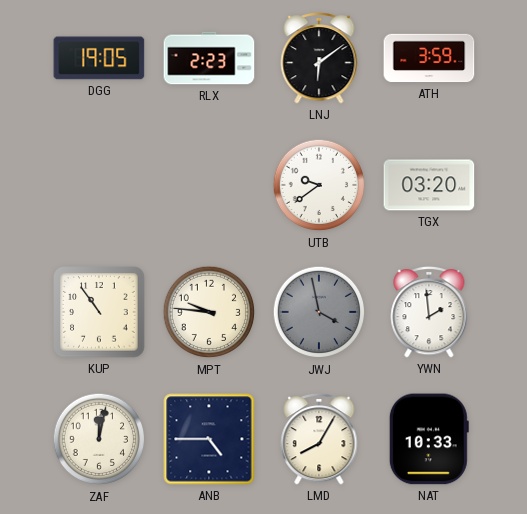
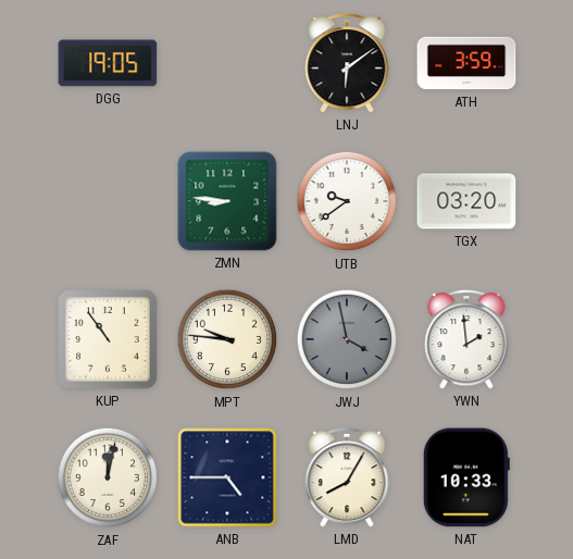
RLX: 2:23 -> none (209, 58)
ZMN: none -> 8:46 (227, 201)
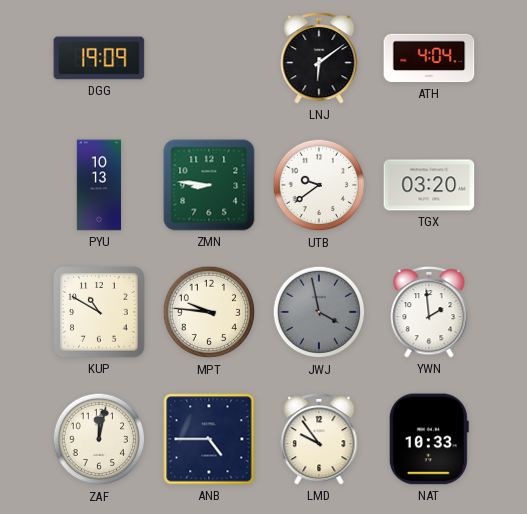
DGG: 19:05 -> 19:09 (99, 58)
ATH: 3:59 -> 4:04 (429, 58)
PYU: none -> 10:13 (99, 185)
KUP: 10:54 -> 10:50 (99, 312)
LMD: 8:05 -> 9:54 (319, 439)
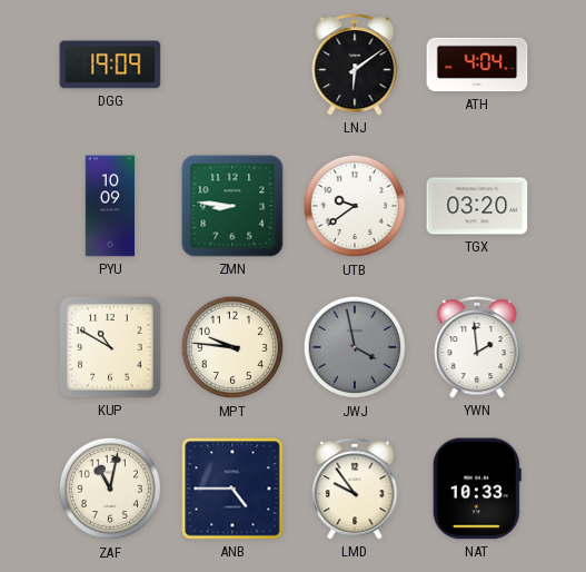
PYU: 10:13 -> 10:09 (110, 206)
ZAF: 12:02 -> 11:02 (110, 489)
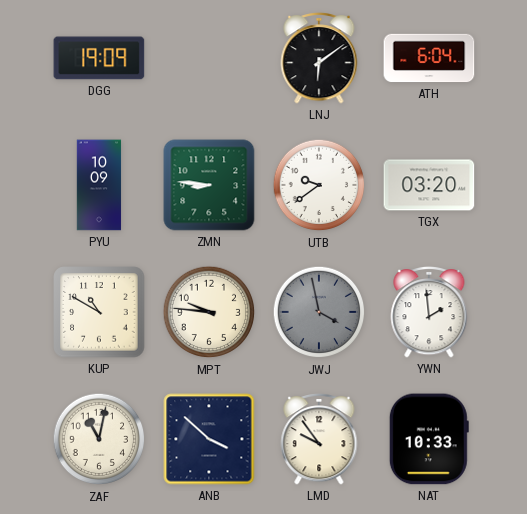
ATH: 4:04 -> 6:04 (429, 58)
ANB: 4:45 -> 3:52 (209, 439)
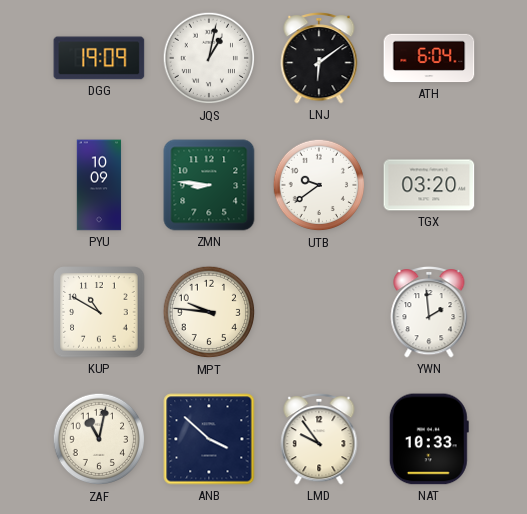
JQS: none -> 1:02 (209, 58)
JWJ: 3:58 -> none (319, 312)
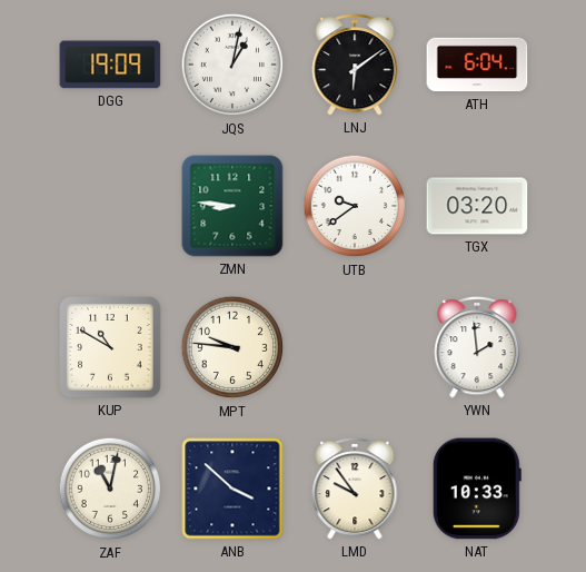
PYU: 10:09 -> none (99, 185)
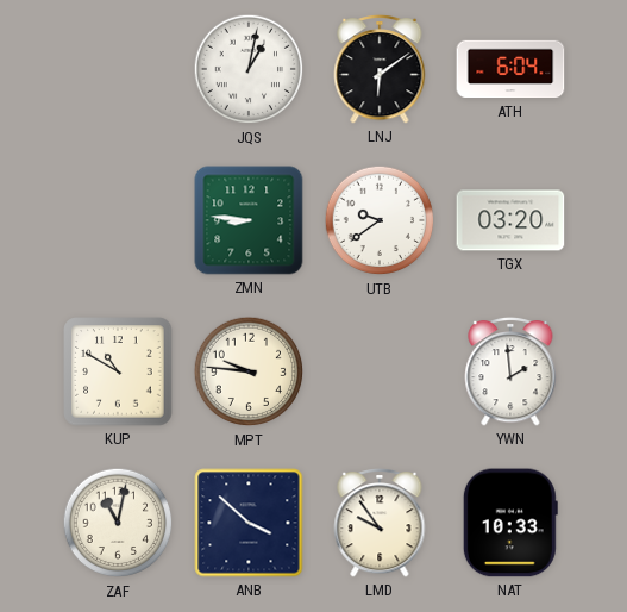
DGG: 19:09 -> none (110, 65)
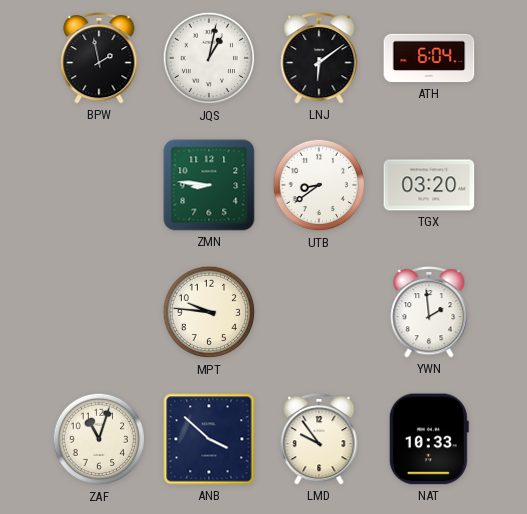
BPW: none -> 1:58 (99, 58)
UTB: 9:39 -> 8:39 (319, 185)
KUP: 10:50 -> none (118, 371)
ZAF: 11:02 -> 11:03 (99, 439)
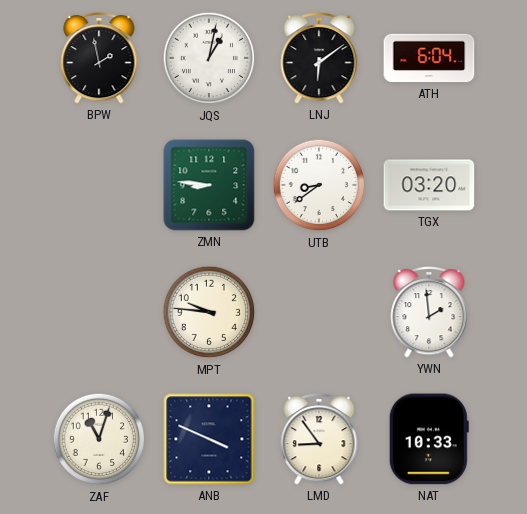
ANB: 3:52 -> 3:49 (209, 439)
LMD: 9:54 -> 8:54 (319, 439)
